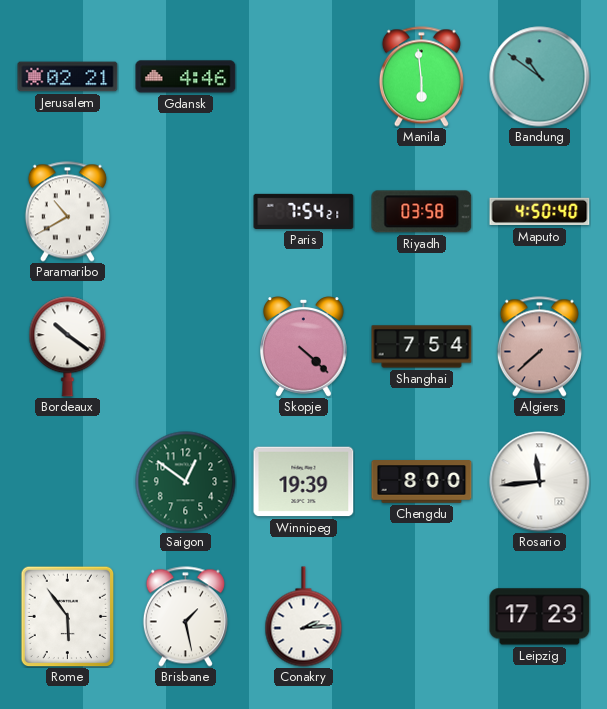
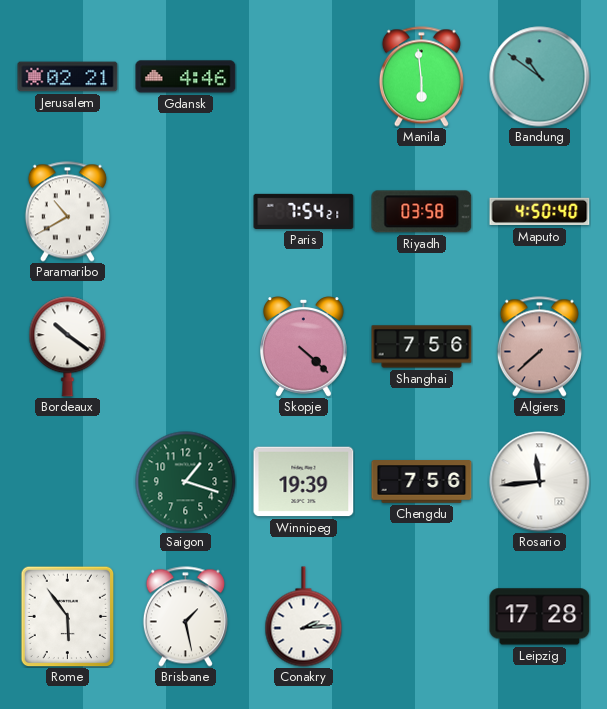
Shanghai: 7:54 -> 7:56 (422, 347)
Saigon: 12:51 -> 1:18 (186, 482)
Chengdu: 8:00 -> 7:56 (422, 482)
Leipzig: 17:23 -> 17:28 (540, 617)
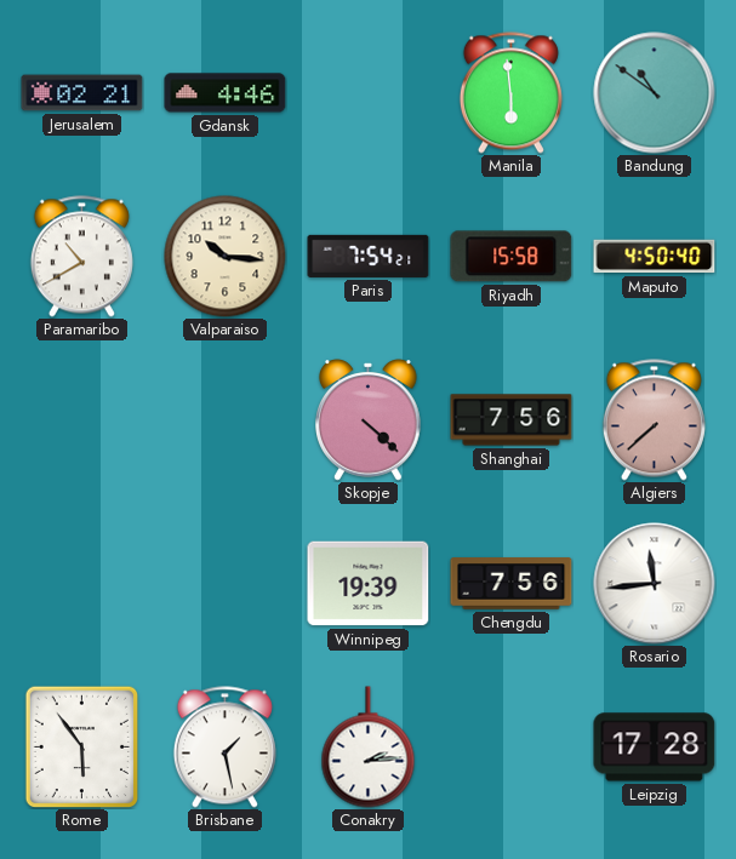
Valparaiso: none -> 10:16 (226, 257)
Riyadh: 03:58 -> 15:58 (512, 257)
Bordeaux: 10:21 -> none (68, 347)
Saigon: 1:18 -> none (186, 482)
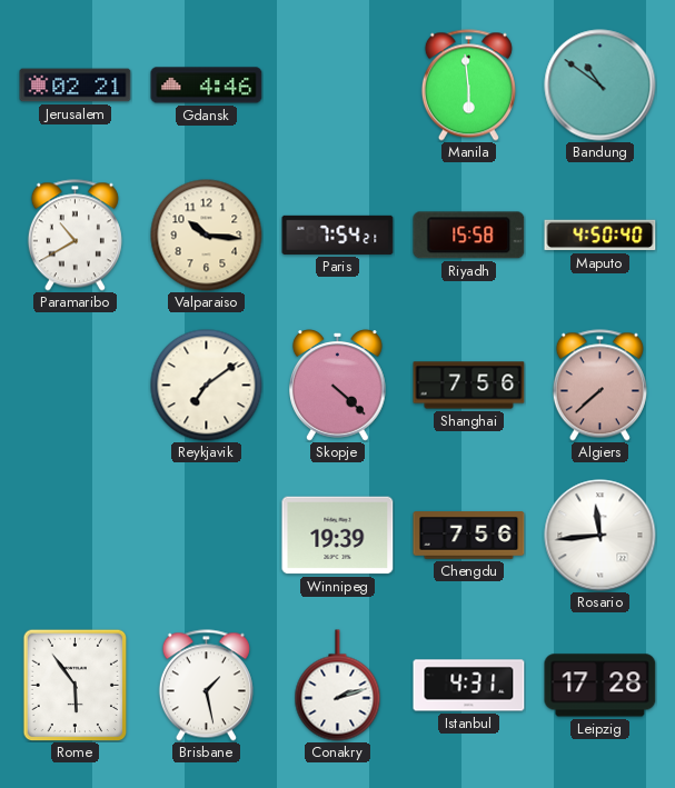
Reykjavik: none -> 7:09 (207, 386)
Conakry: 2:14 -> 2:12 (338, 686)
Istanbul: none -> 4:31 (469, 686)
